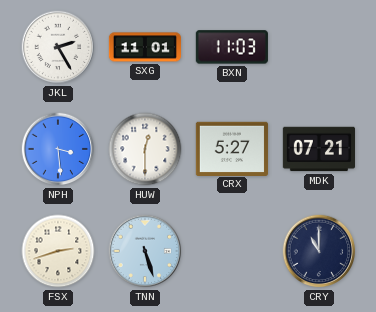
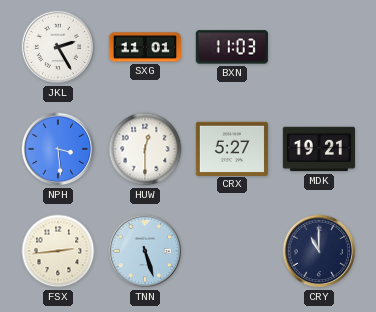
MDK: 07:21 -> 19:21 (318, 149)
FSX: 2:42 -> 2:44 (58, 251)
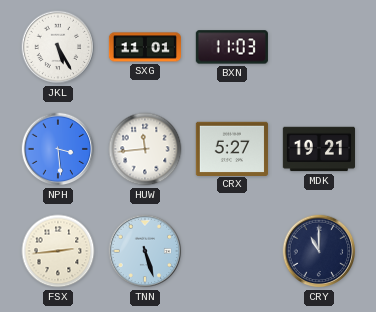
JKL: 2:25 -> 5:25 (58, 47)
HUW: 12:30 -> 11:44 (145, 149)
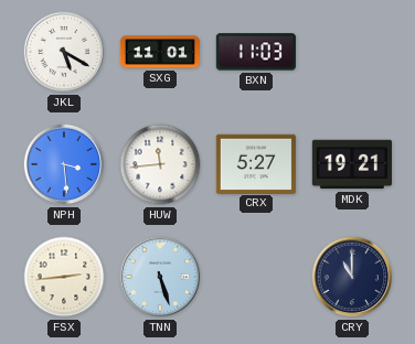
JKL: 5:25 -> 5:20 (64, 52)
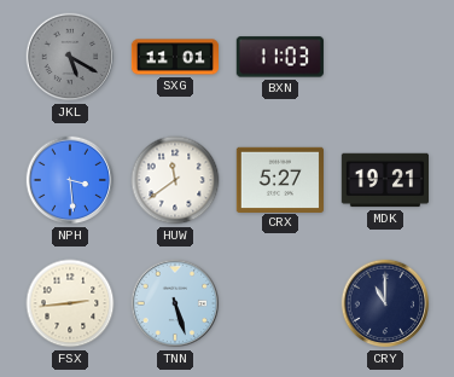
JKL dial: white -> grey (70, 57)
HUW: 11:44 -> 11:39 (175, 180)
